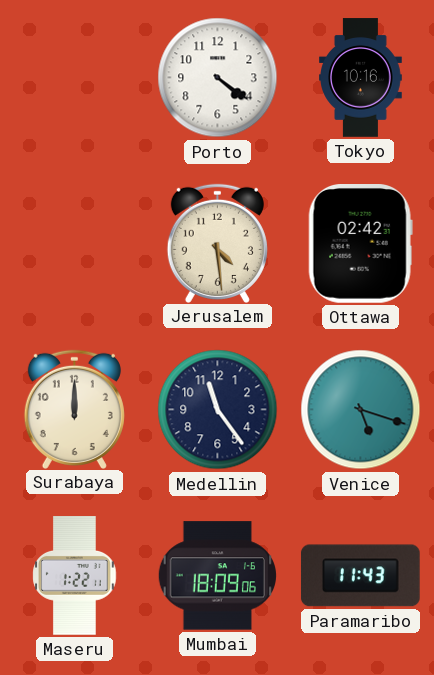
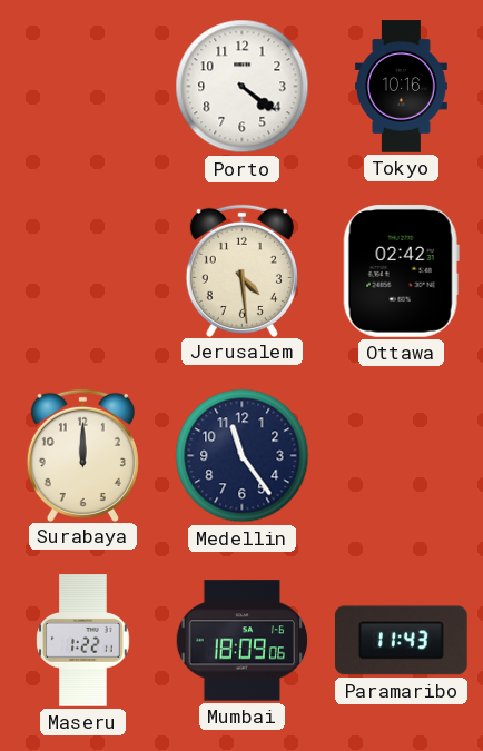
Venice: 5:18 -> none (361, 410)
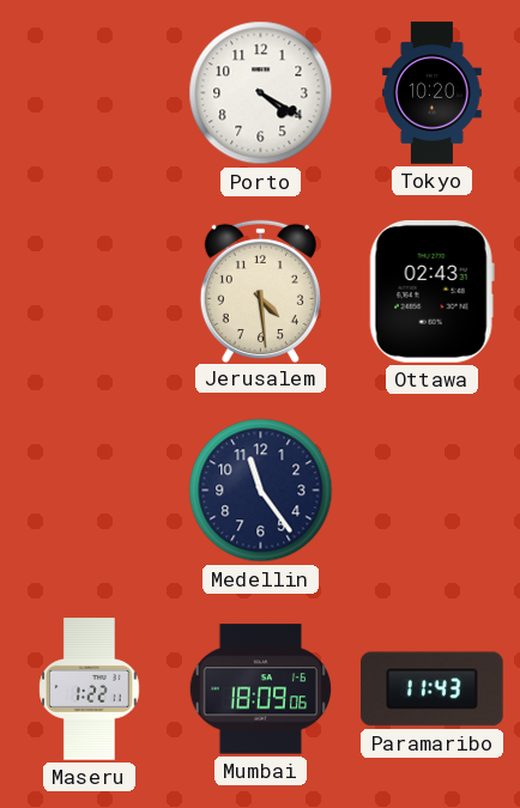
Porto: 4:21 -> 4:20 (261, 93)
Tokyo: 10:16 -> 10:20 (433, 93)
Ottawa: 02:42 -> 02:43 (431, 292)
Surabaya: 12:00 -> none (82, 455)
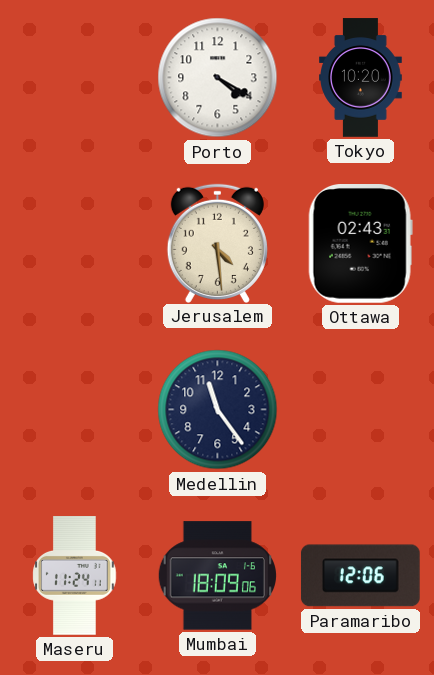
Maseru: 1:22 -> 11:24 (75, 576)
Paramaribo: 11:43 -> 12:06 (360, 576)
